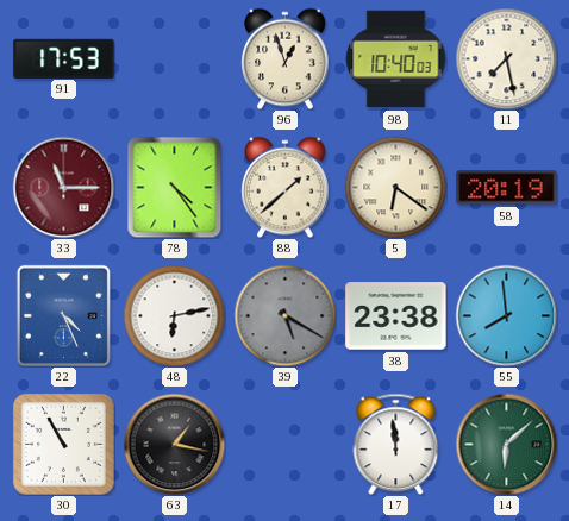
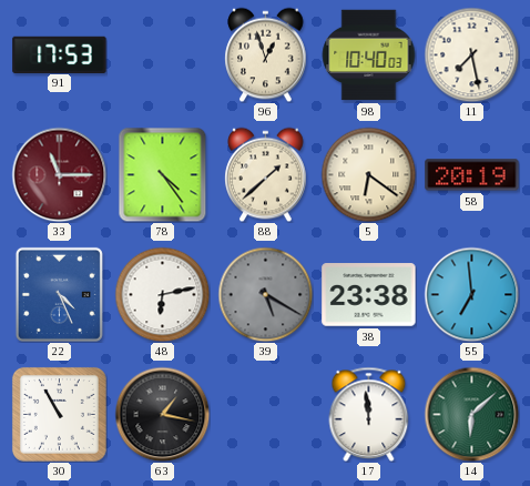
55: 7:59 -> 6:59 (471, 294)
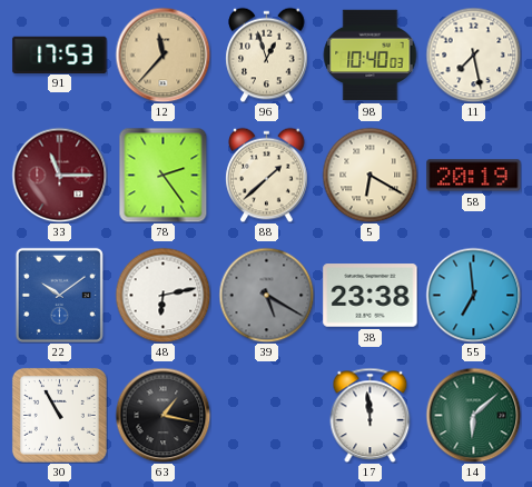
12: none -> 11:37 (162, 54)
78: 4:24 -> 2:24 (164, 175)
5: 6:21 -> 6:20 (370, 175)
22: 4:26 -> 10:09 (59, 295)
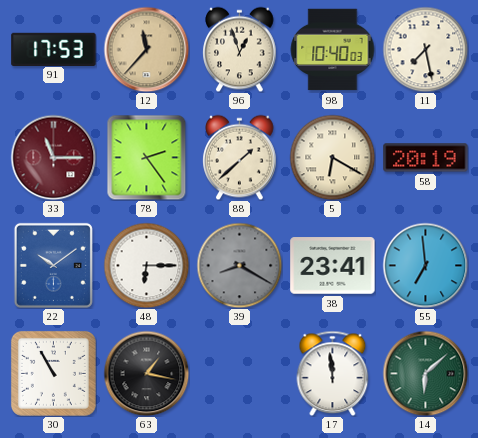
48: 6:13 -> 6:15 (146, 265)
39: 5:20 -> 8:20 (239, 265)
38: 23:38 -> 23:41 (333, 266)
